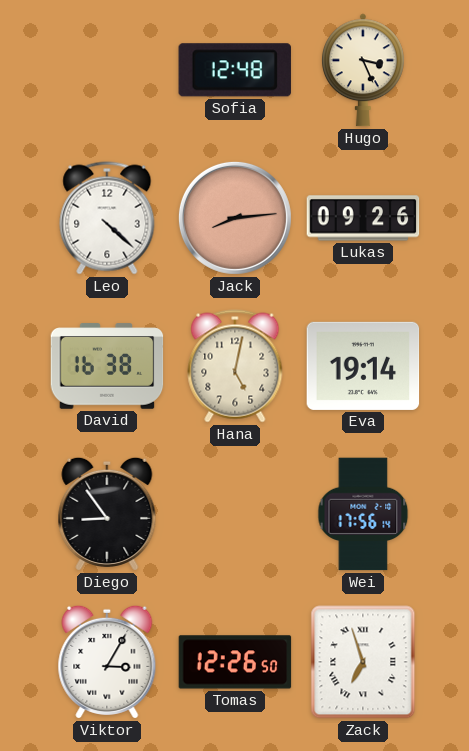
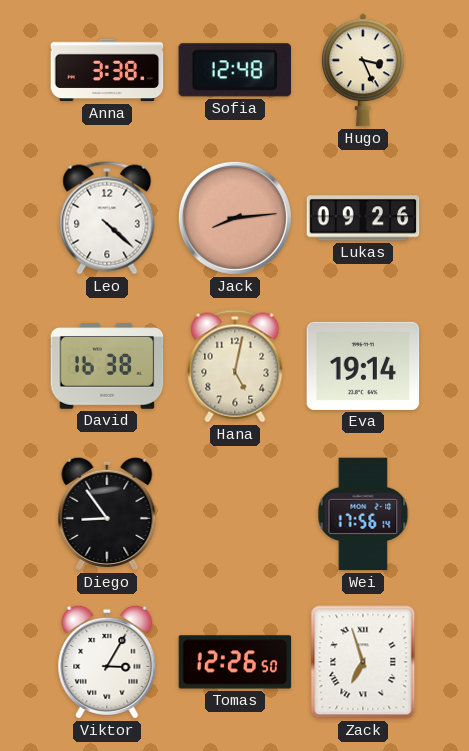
Anna: none -> 3:38 (107, 70)
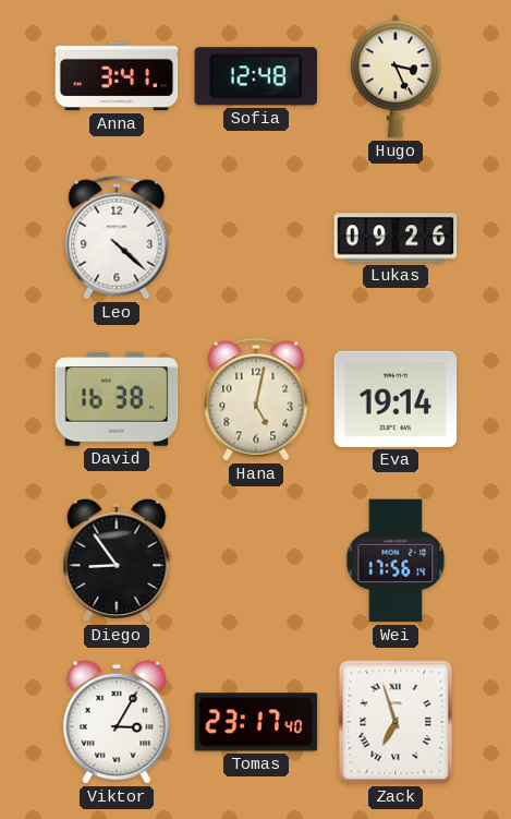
Anna: 3:38 -> 3:41 (117, 76)
Jack: 8:14 -> none (235, 218)
Tomas: 12:26 -> 23:17 (256, 722)
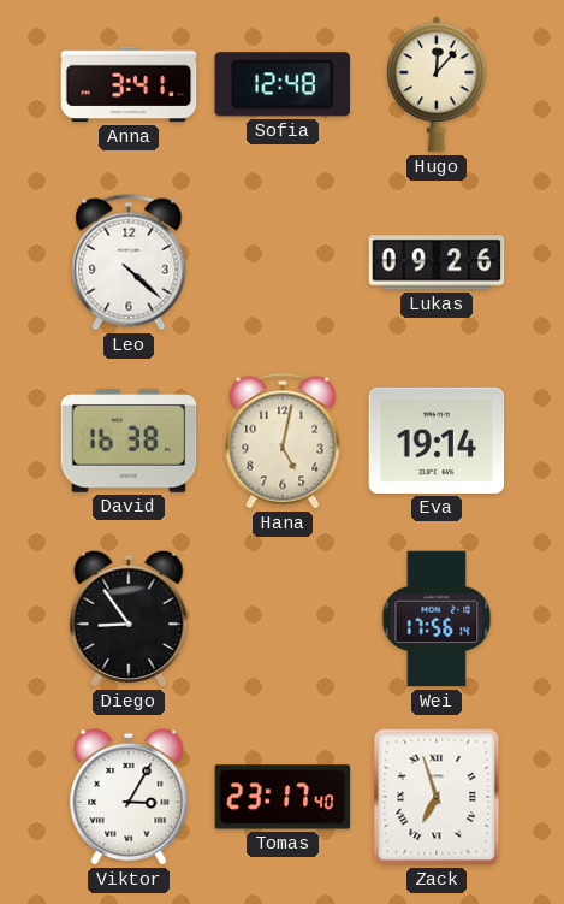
Hugo: 3:26 -> 12:07 (438, 84)
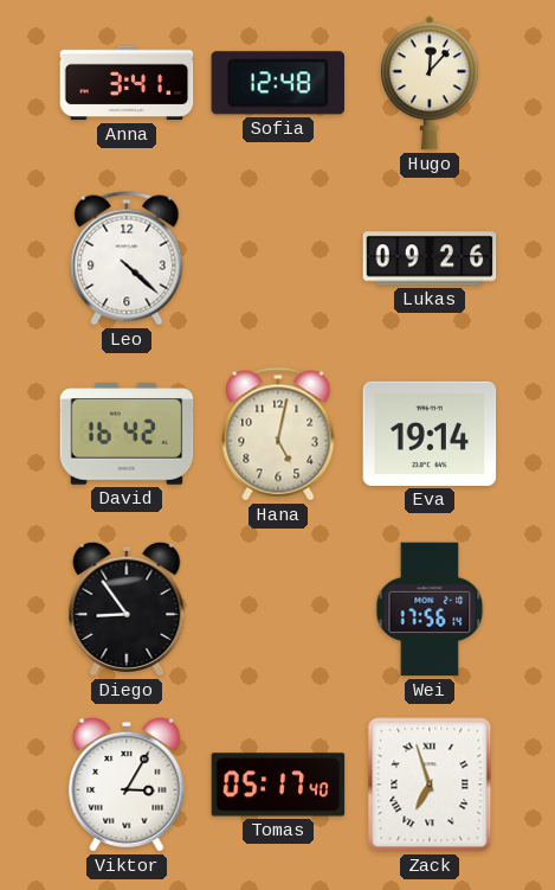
David: 16:38 -> 16:42 (127, 434)
Tomas: 23:17 -> 05:17 (278, 785)
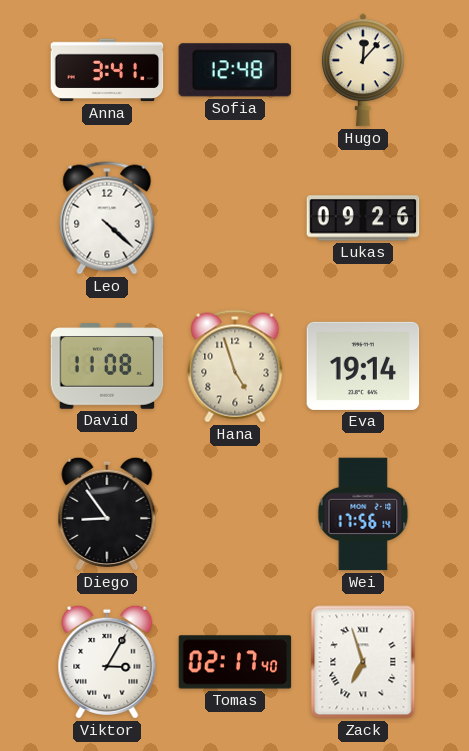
David: 16:42 -> 11:08 (107, 366)
Hana: 5:02 -> 4:57 (235, 366)
Tomas: 05:17 -> 02:17 (235, 662)
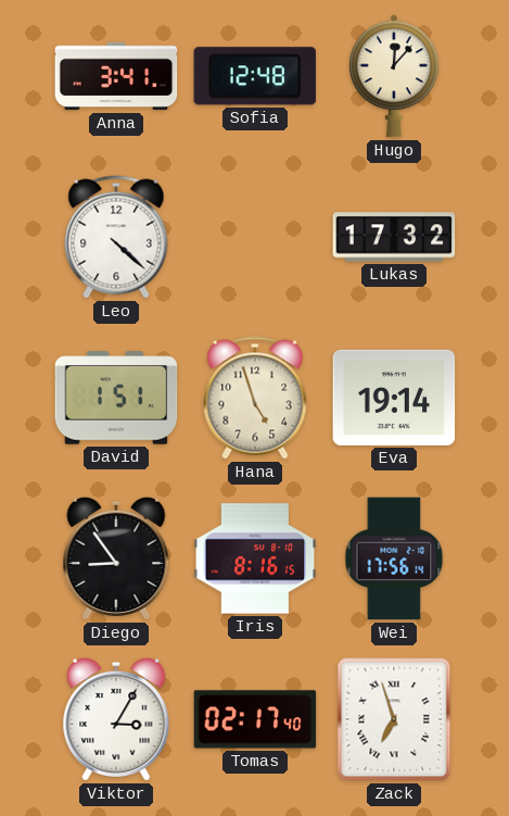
Lukas: 09:26 -> 17:32 (394, 237)
David: 11:08 -> 1:51 (116, 398)
Iris: none -> 8:16 (255, 558)
